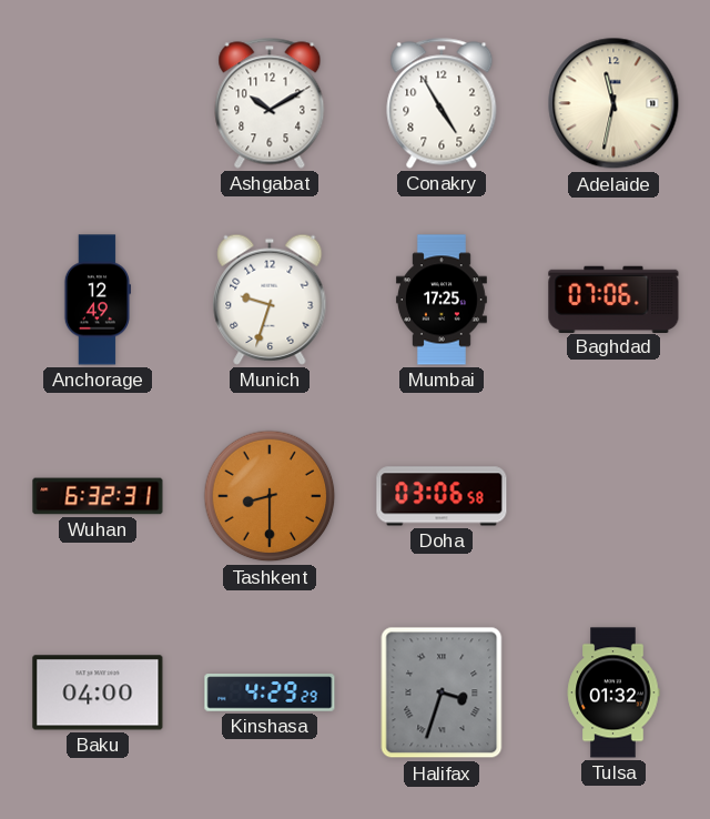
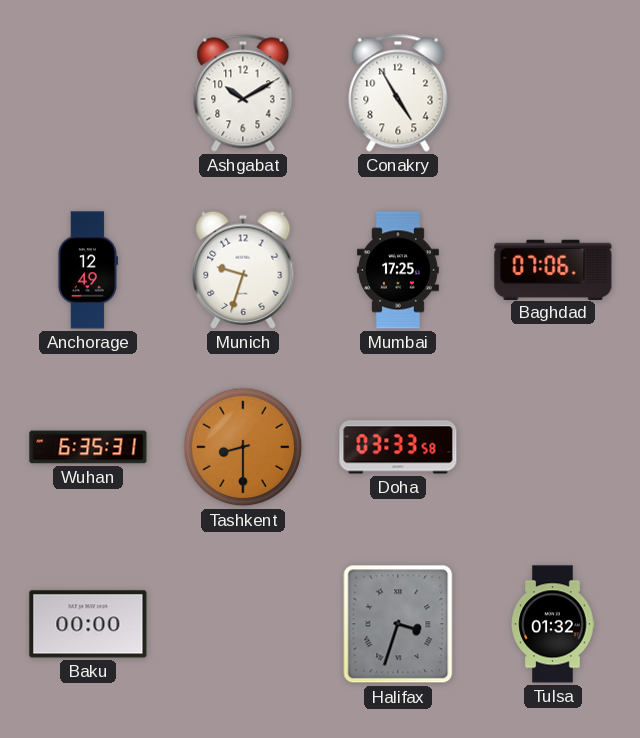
Adelaide: 11:32 -> none (613, 103)
Wuhan: 6:32 -> 6:35 (88, 447)
Doha: 03:06 -> 03:33 (398, 447)
Baku: 04:00 -> 00:00 (88, 624)
Kinshasa: 4:29 -> none (270, 692)
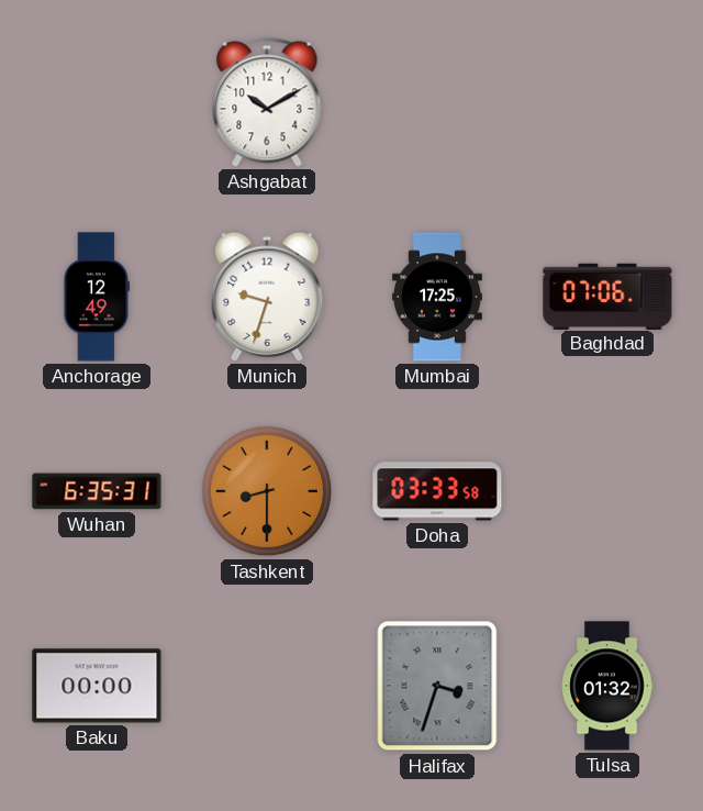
Conakry: 4:55 -> none (398, 93)
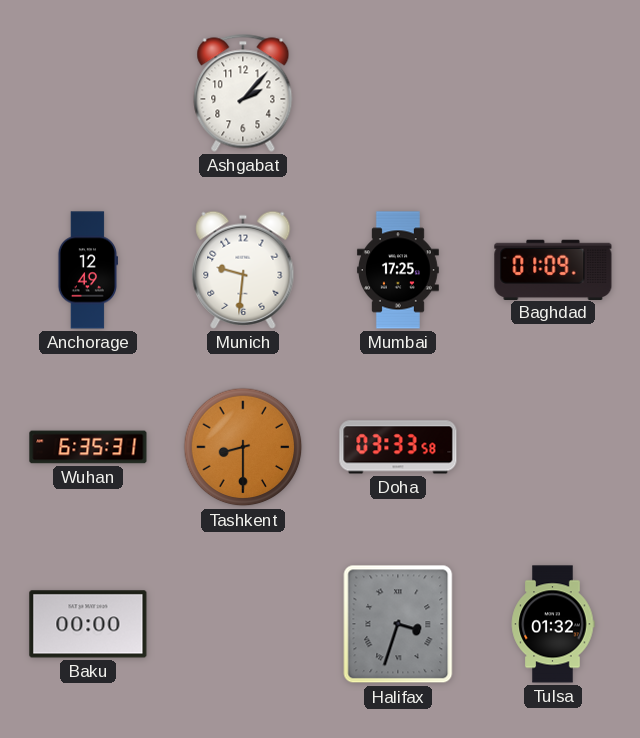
Ashgabat: 10:10 -> 2:07 (243, 93)
Munich: 9:33 -> 9:31 (243, 270)
Baghdad: 07:06 -> 01:09 (553, 269)
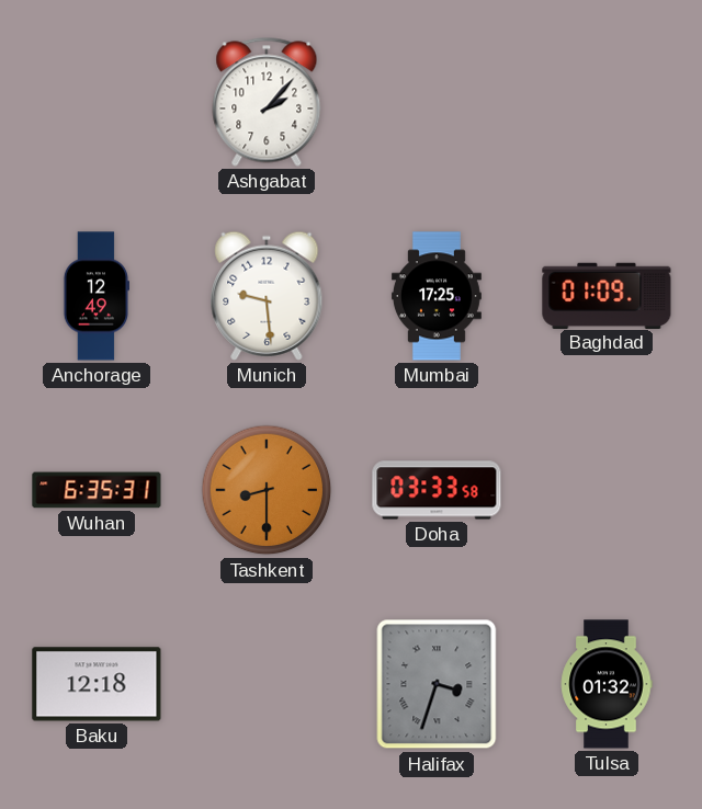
Munich: 9:31 -> 9:29 (267, 296)
Baku: 00:00 -> 12:18 (97, 684)
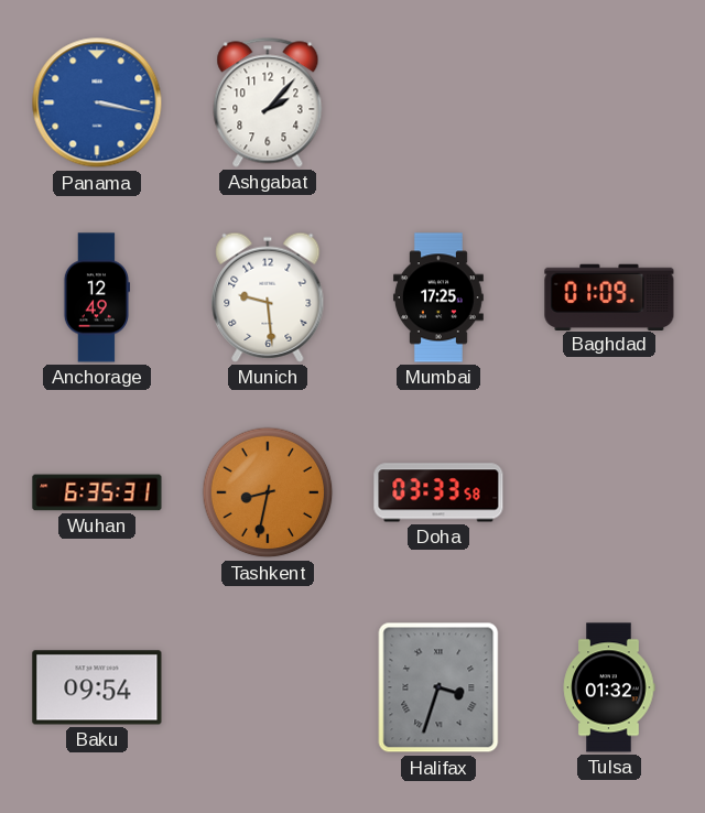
Panama: none -> 3:17 (97, 102)
Tashkent: 8:30 -> 8:32 (268, 492)
Baku: 12:18 -> 09:54 (97, 687)
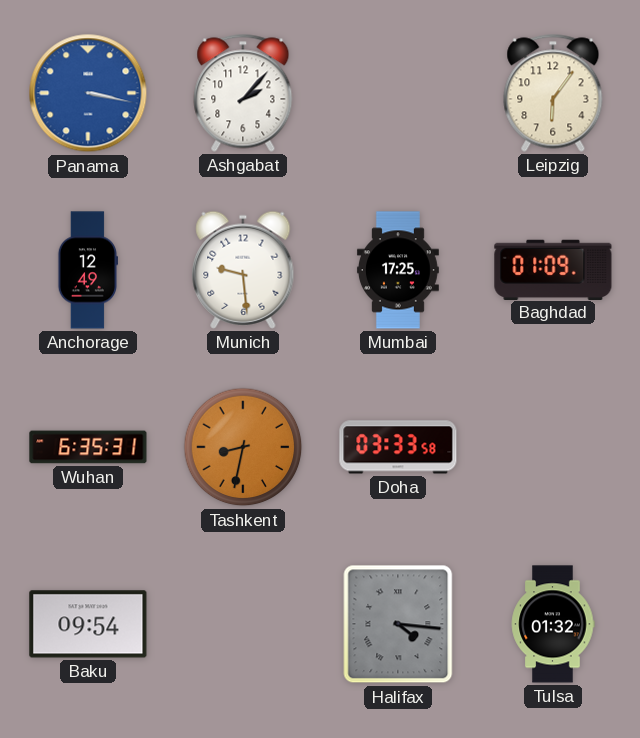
Leipzig: none -> 6:06 (553, 93)
Halifax: 3:33 -> 4:16 (398, 624)
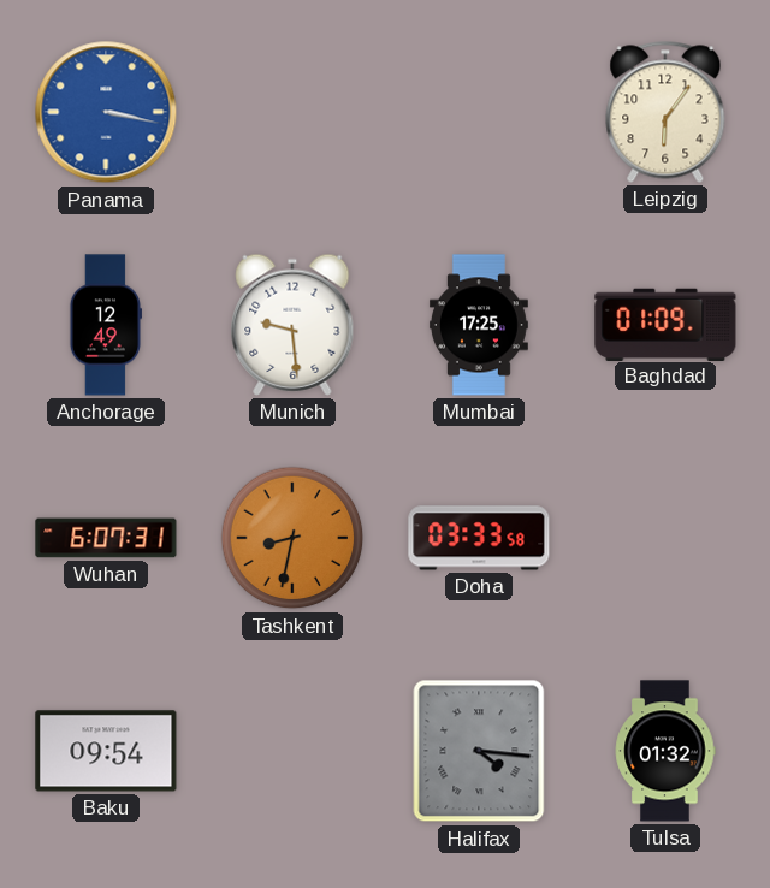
Ashgabat: 2:07 -> none (243, 93)
Wuhan: 6:35 -> 6:07 (106, 538)
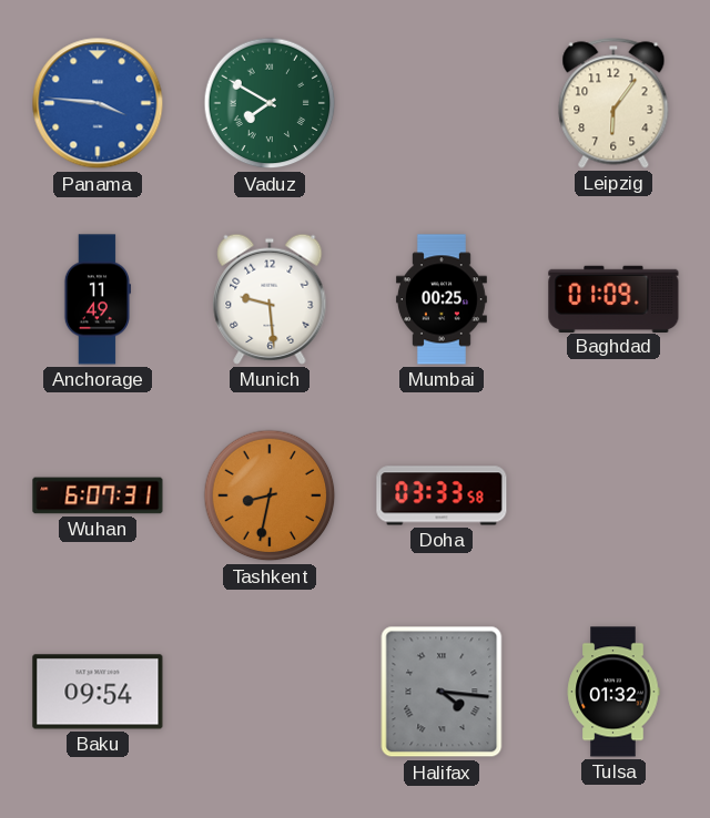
Panama: 3:17 -> 3:46 (98, 103)
Vaduz: none -> 7:50 (270, 103)
Anchorage: 12:49 -> 11:49 (97, 299)
Mumbai: 17:25 -> 00:25 (442, 299)
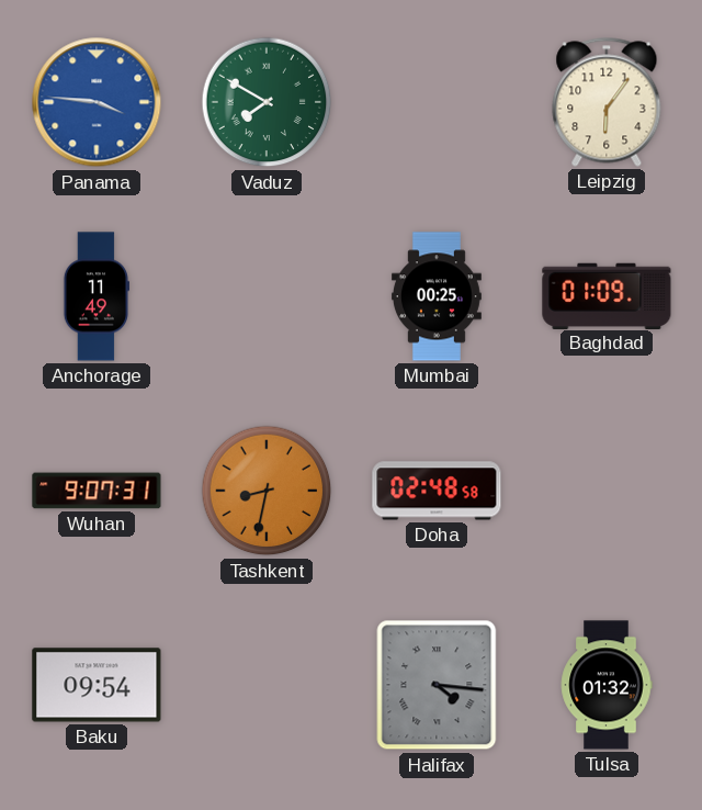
Munich: 9:29 -> none (270, 299)
Wuhan: 6:07 -> 9:07 (97, 491)
Doha: 03:33 -> 02:48 (437, 491)
